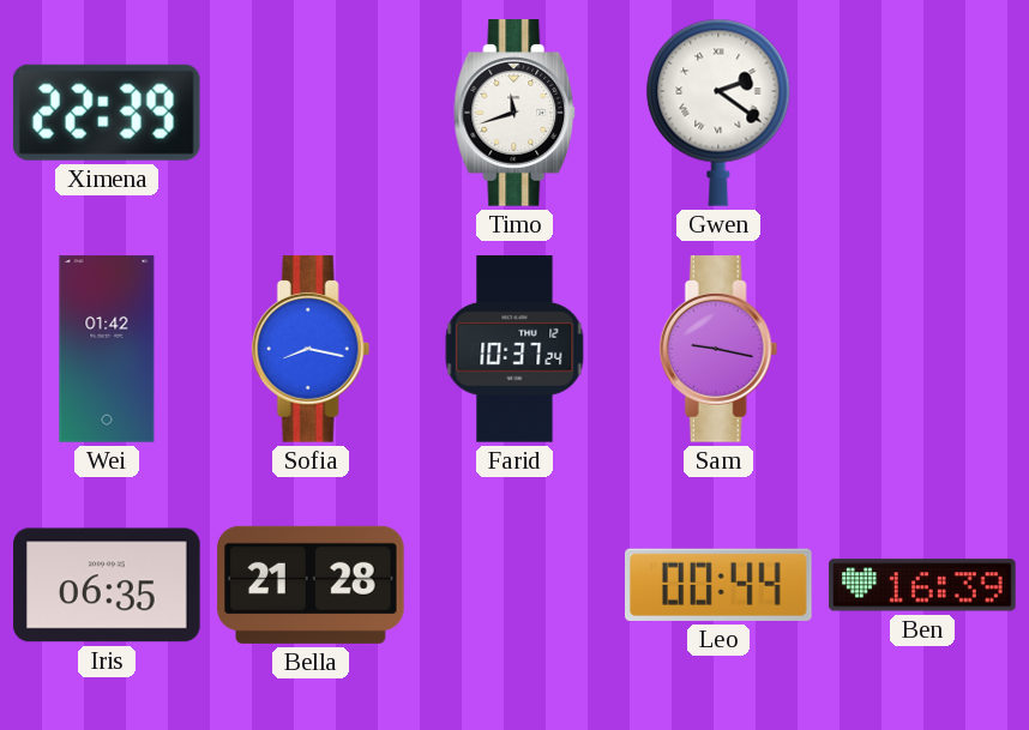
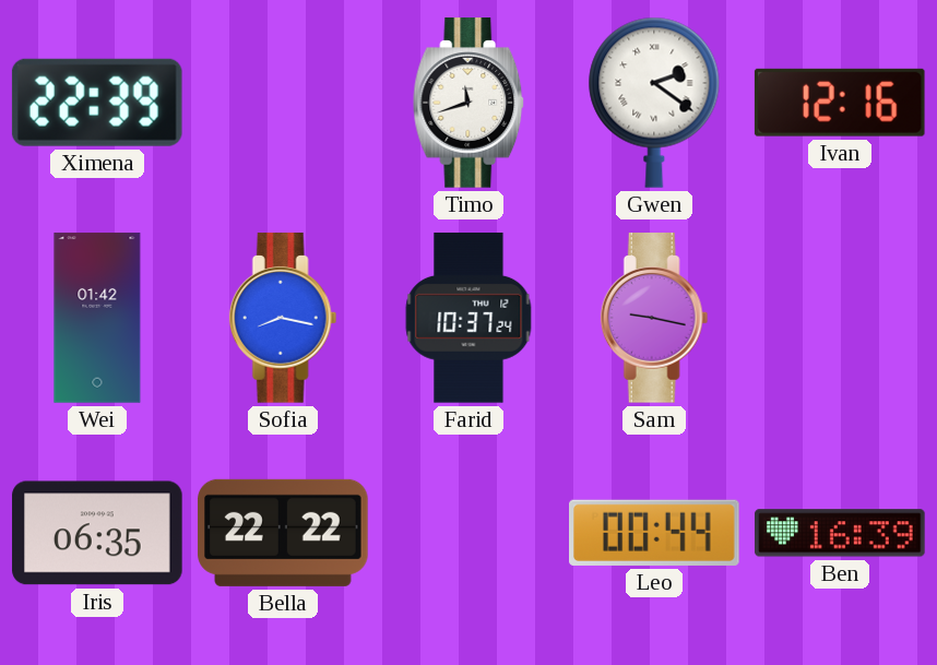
Ivan: none -> 12:16 (840, 103)
Bella: 21:28 -> 22:22 (283, 533)
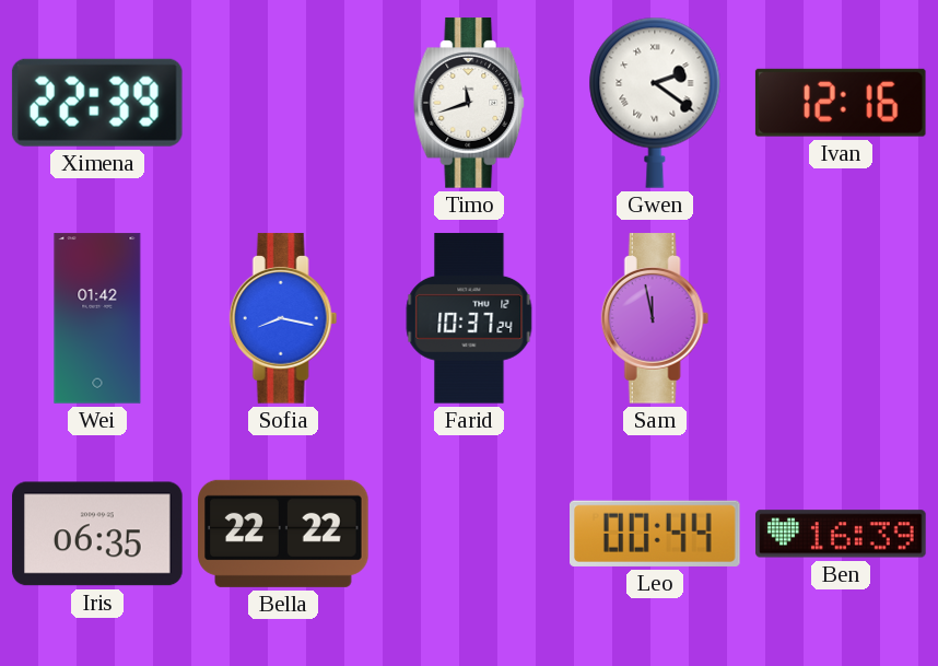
Sam: 9:17 -> 11:58 (655, 318)
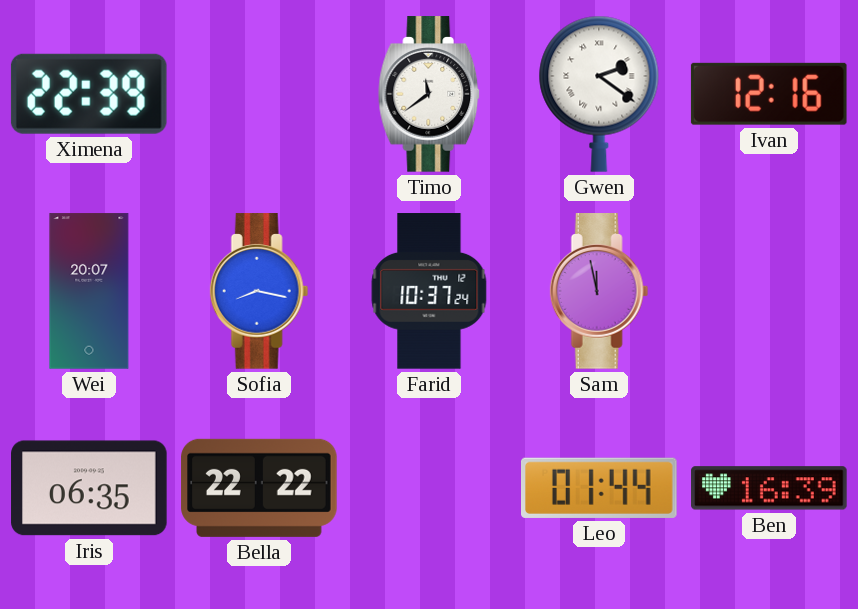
Timo: 11:42 -> 11:39 (430, 94)
Wei: 01:42 -> 20:07 (89, 291)
Leo: 00:44 -> 01:44 (600, 488)
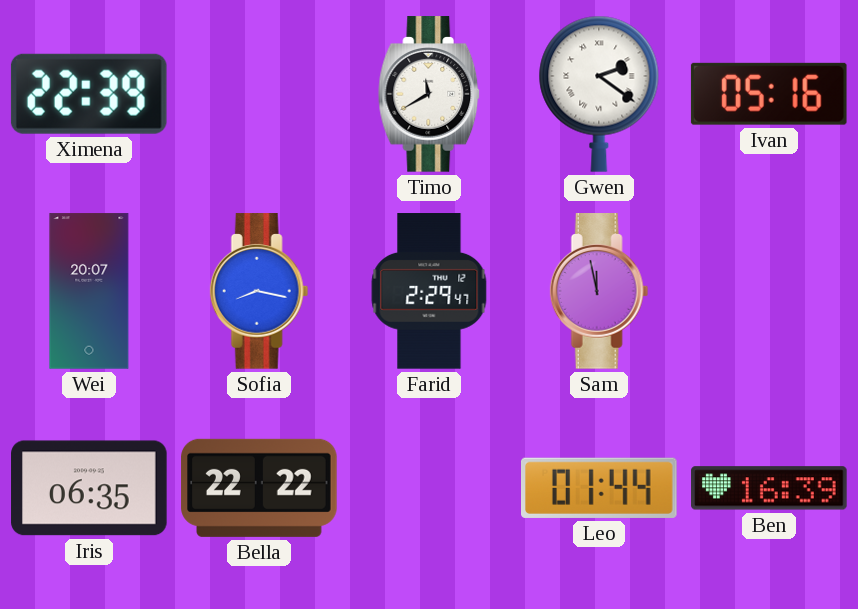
Timo: 11:39 -> 11:40 (430, 94)
Ivan: 12:16 -> 05:16 (769, 94)
Farid: 10:37 -> 2:29 (429, 291)
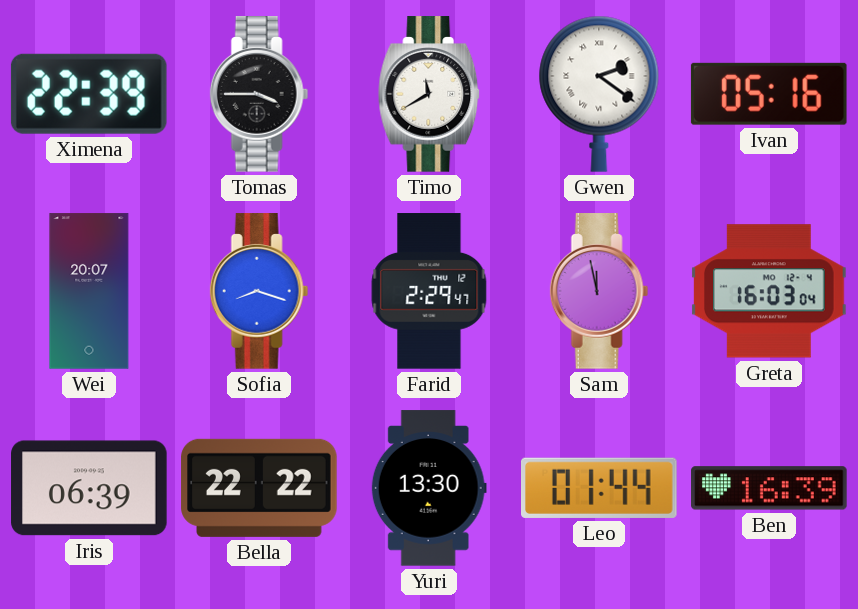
Tomas: none -> 3:45 (259, 94)
Sofia: 8:17 -> 8:18 (259, 291)
Greta: none -> 16:03 (770, 291)
Iris: 06:35 -> 06:39 (89, 488)
Yuri: none -> 13:30 (429, 488)
